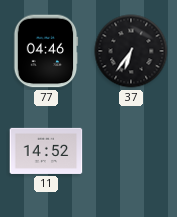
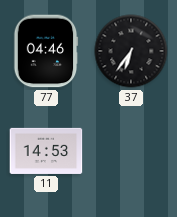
11: 14:52 -> 14:53 (46, 151)
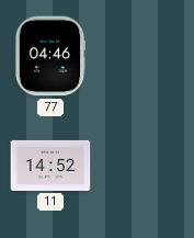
37: 6:36 -> none (131, 51)
11: 14:53 -> 14:52 (50, 166)
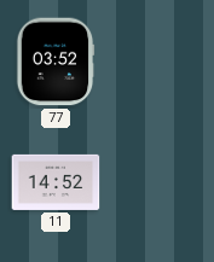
77: 04:46 -> 03:52 (56, 62)
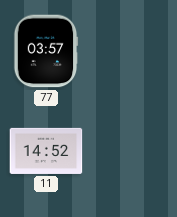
77: 03:52 -> 03:57 (46, 51)
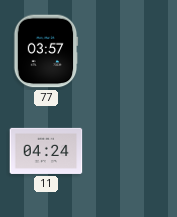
11: 14:52 -> 04:24 (46, 151)
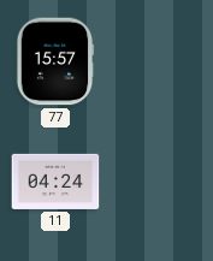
77: 03:57 -> 15:57 (55, 61)
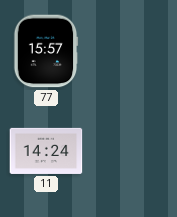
11: 04:24 -> 14:24 (46, 151)
